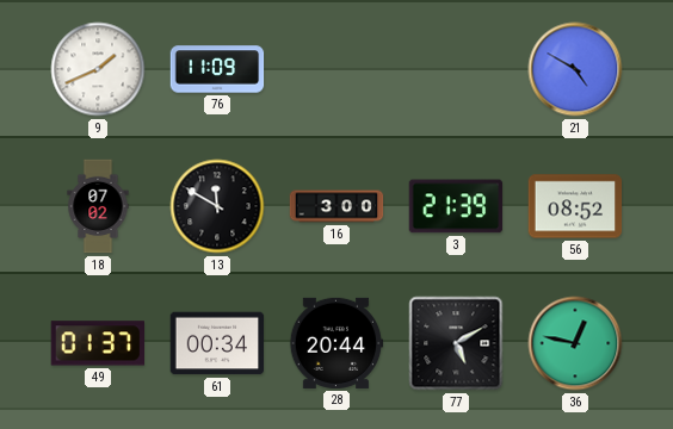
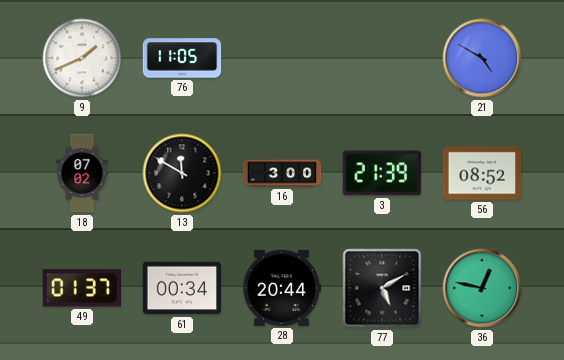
76: 11:09 -> 11:05 (182, 58)
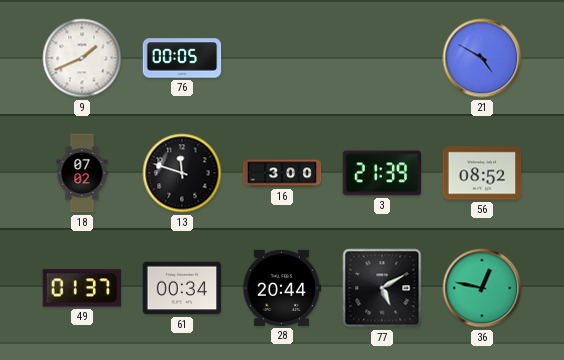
76: 11:05 -> 00:05 (182, 58)
13: 11:50 -> 11:48 (182, 173)
